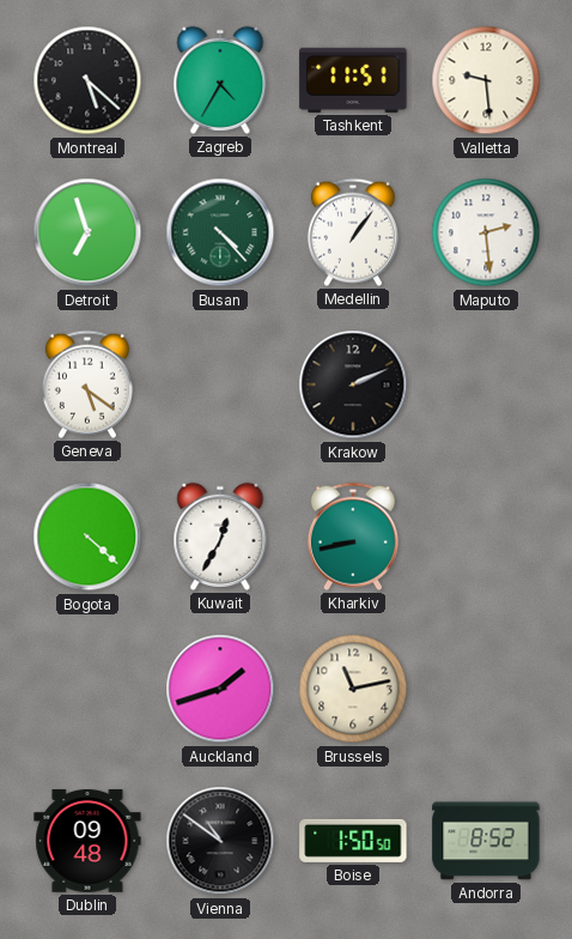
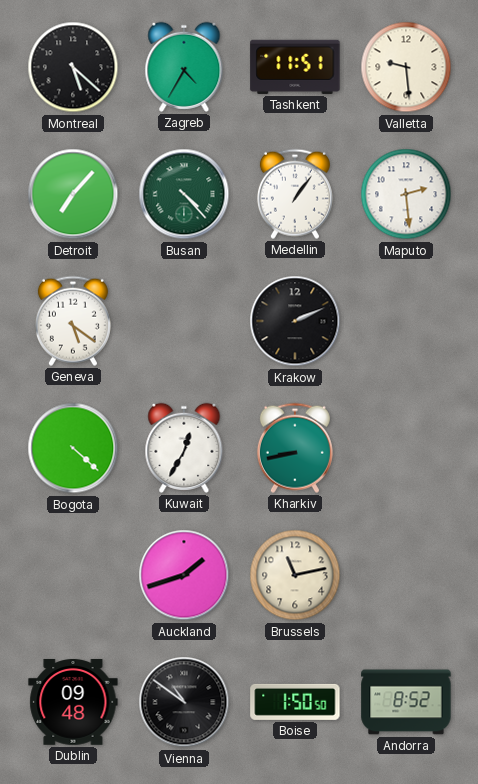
Detroit: 6:57 -> 7:07 (73, 194)
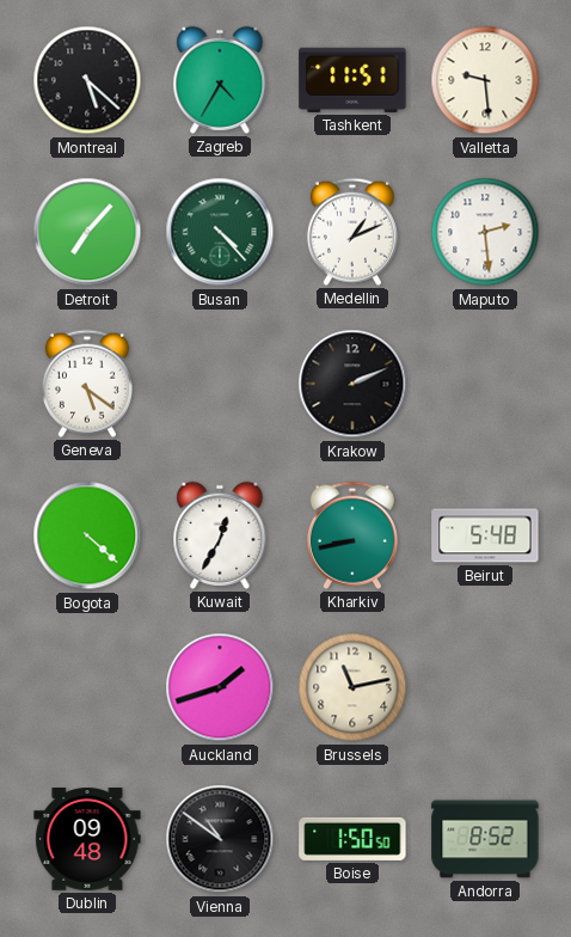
Medellin: 1:06 -> 1:11 (352, 232)
Beirut: none -> 5:48 (485, 535)
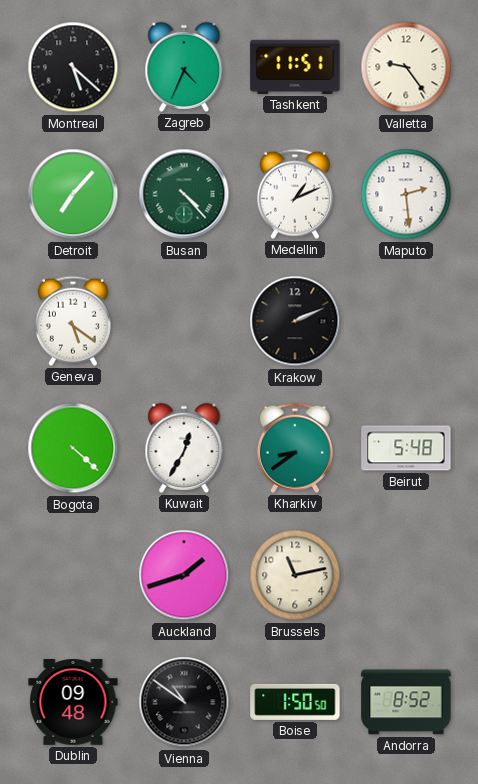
Zagreb: 4:35 -> 4:34 (184, 67)
Valletta: 9:29 -> 9:24 (406, 67)
Kharkiv: 8:43 -> 8:39 (295, 448)
